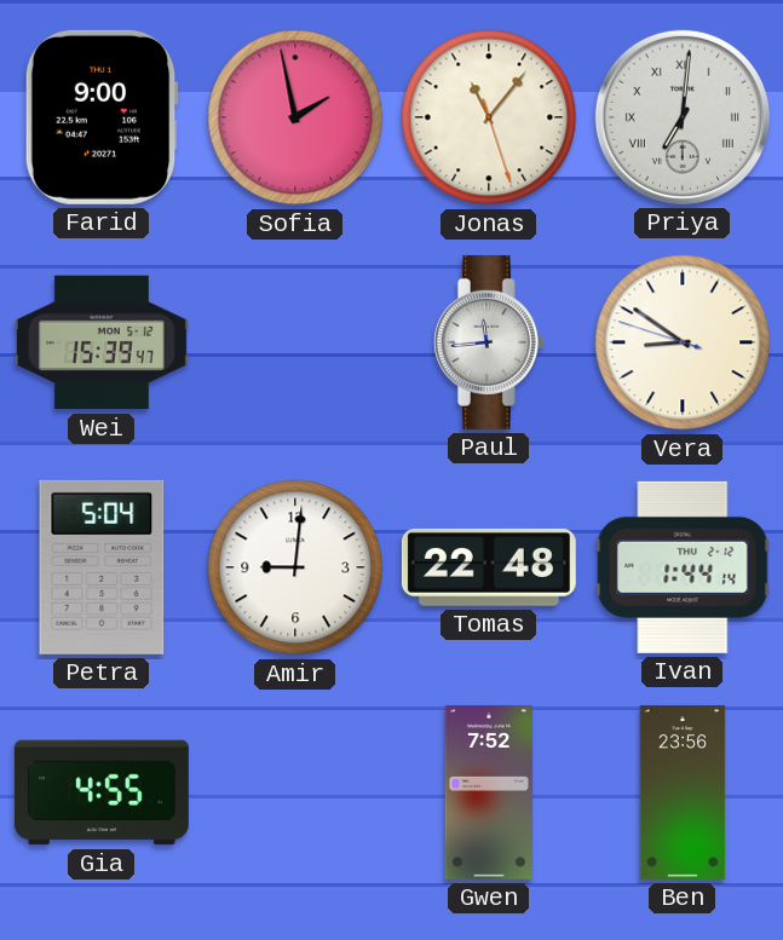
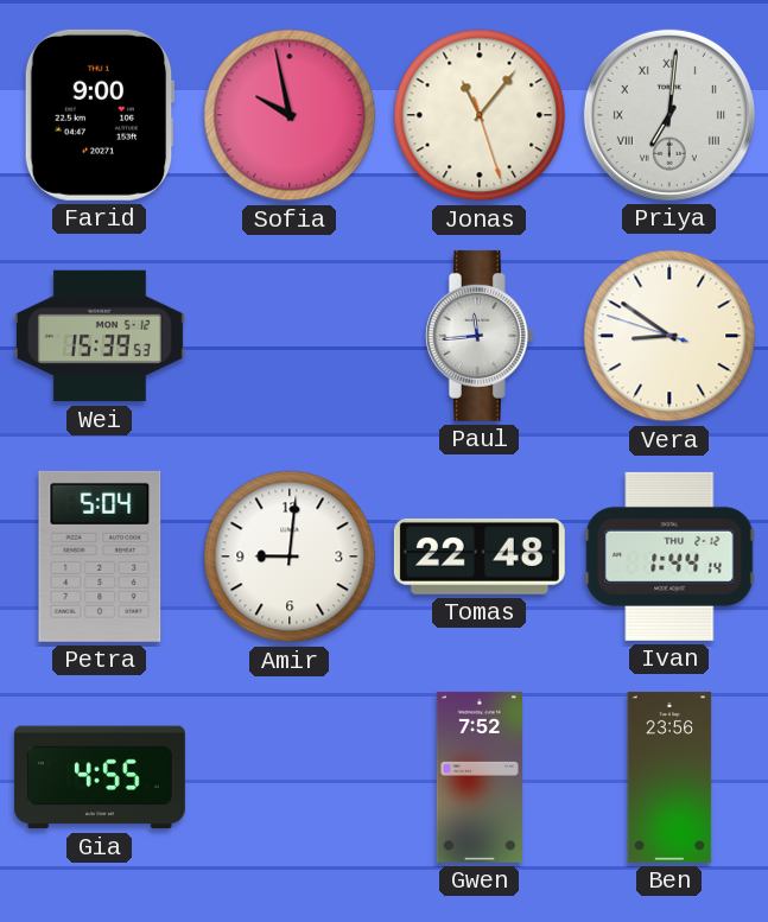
Sofia: 1:58 -> 9:58 (290, 115)
Wei: 15:39:47 -> 15:39:53 (100, 336)
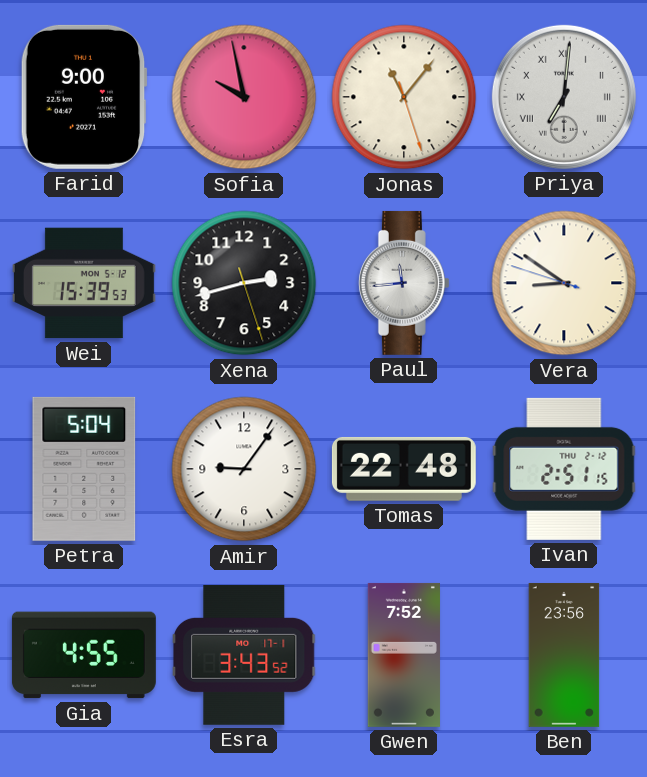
Xena: none -> 2:42 (244, 283)
Amir: 9:01 -> 9:06 (244, 469)
Ivan: 1:44 -> 2:51 (564, 469)
Esra: none -> 3:43 (244, 655)
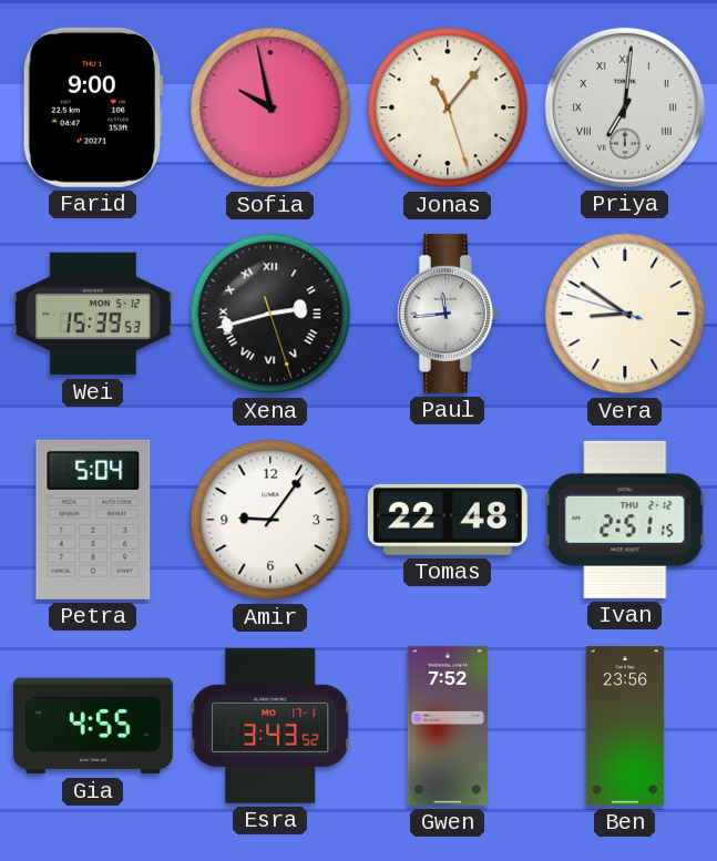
Xena numerals: Arabic -> Roman (270, 314)
